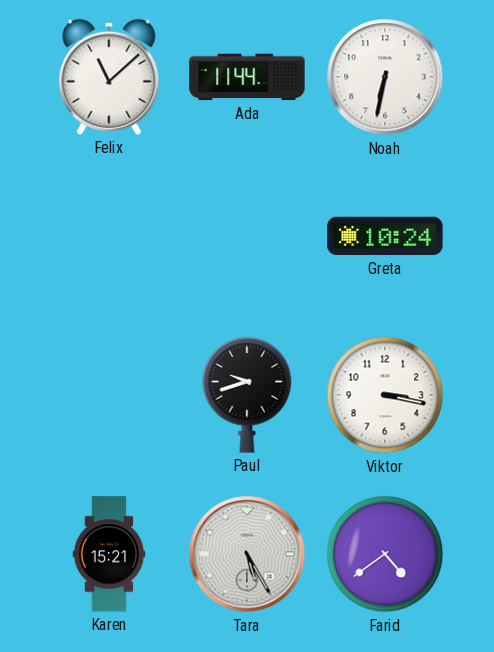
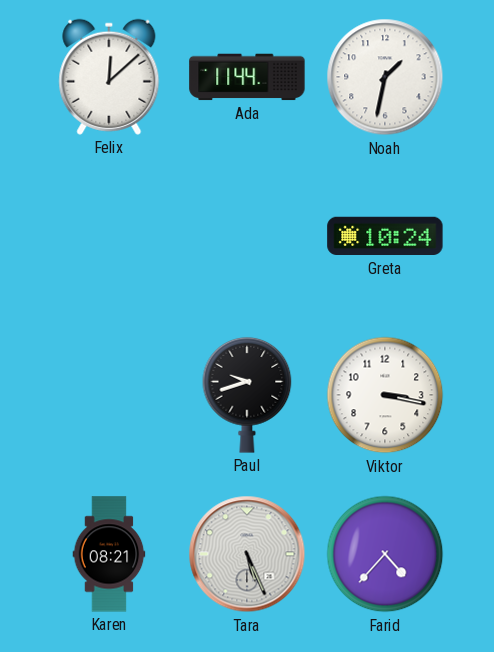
Felix: 11:08 -> 12:08 (109, 77)
Noah: 6:32 -> 1:32 (385, 77)
Karen: 15:21 -> 08:21 (109, 554)
Tara: 5:25 -> 5:26 (247, 554)
Farid: 4:39 -> 4:37 (385, 554)
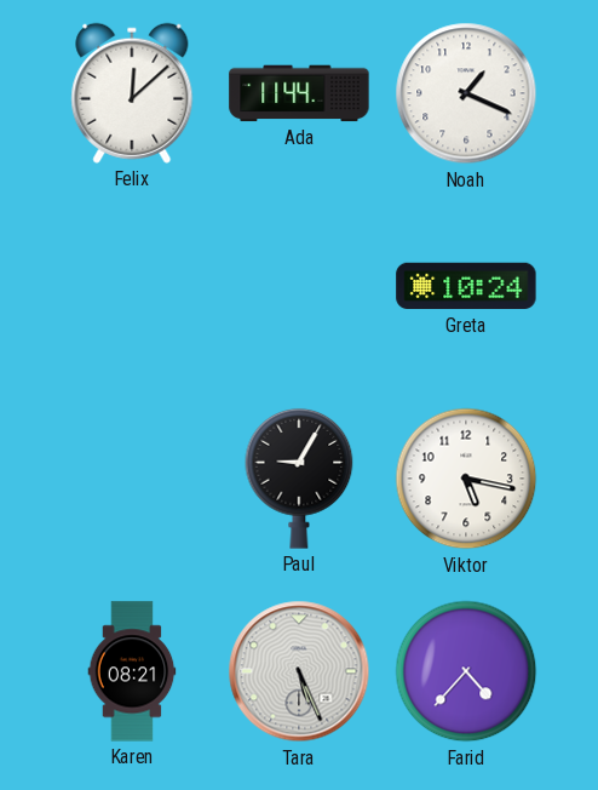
Noah: 1:32 -> 1:19 (466, 93)
Paul: 9:42 -> 9:05 (299, 479)
Viktor: 3:17 -> 5:17 (466, 479)
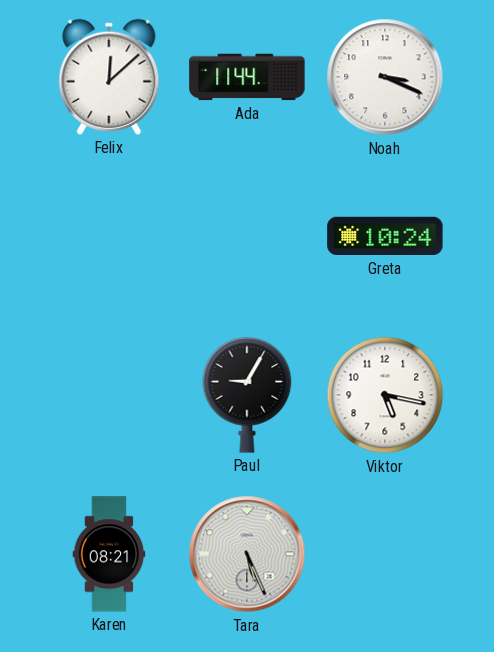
Noah: 1:19 -> 3:19 (385, 77)
Farid: 4:37 -> none (466, 671)
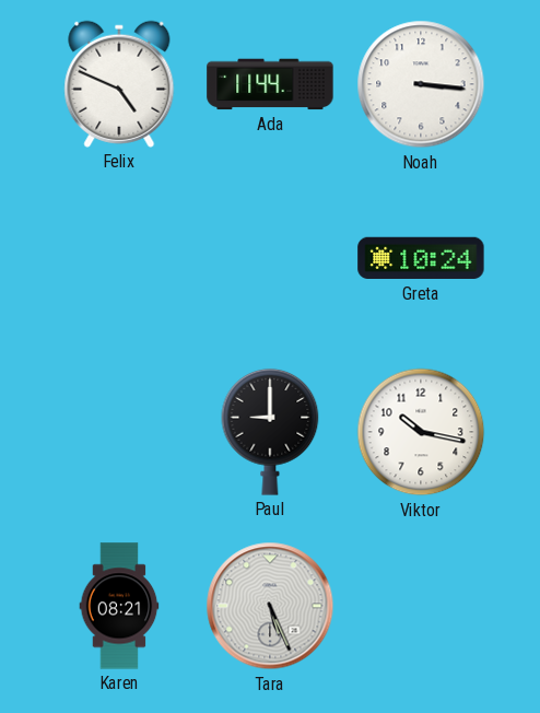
Felix: 12:08 -> 4:49 (119, 84)
Noah: 3:19 -> 3:16 (421, 84)
Paul: 9:05 -> 9:00 (270, 432)
Viktor: 5:17 -> 10:17 (421, 432)
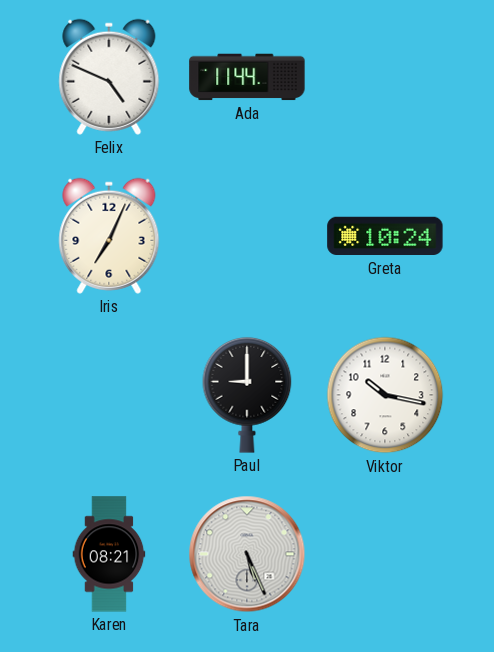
Noah: 3:16 -> none (421, 84)
Iris: none -> 7:04 (109, 236)
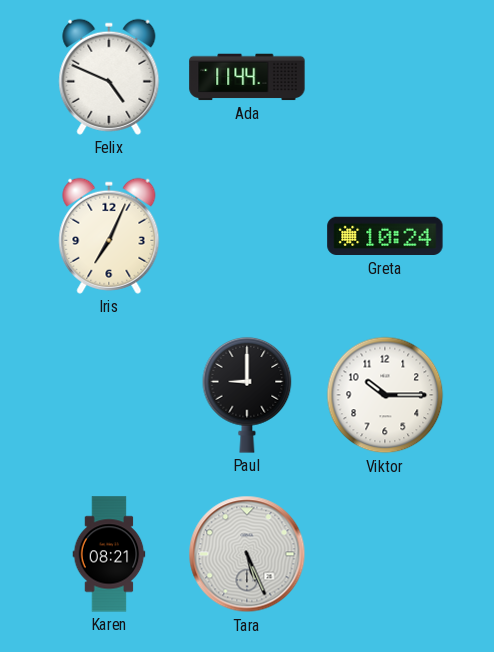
Viktor: 10:17 -> 10:15 (385, 395)
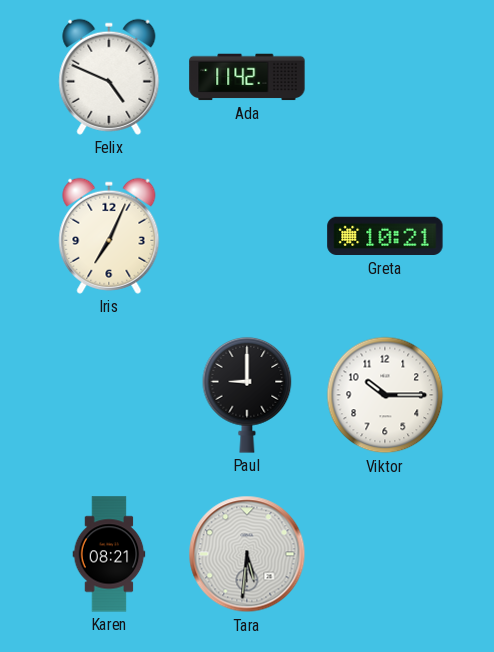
Ada: 11:44 -> 11:42 (247, 77)
Greta: 10:24 -> 10:21 (385, 236)
Tara: 5:26 -> 5:31 (247, 554)
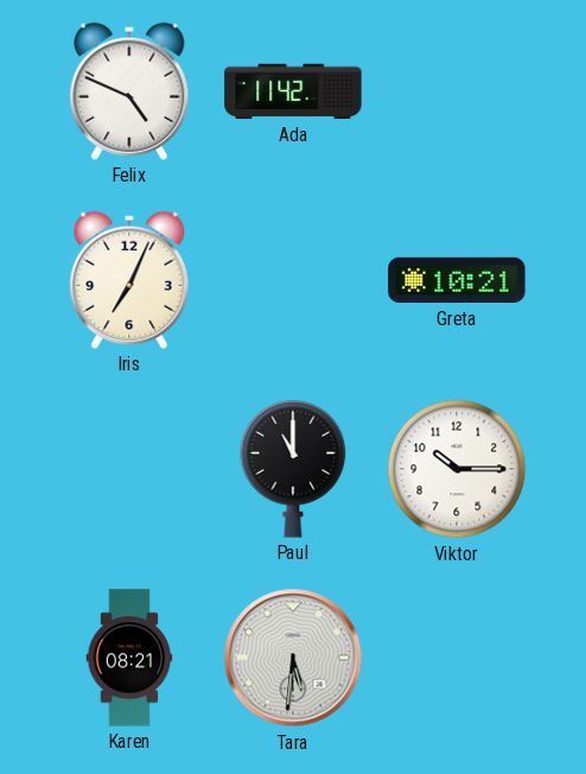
Paul: 9:00 -> 11:00 (293, 469)
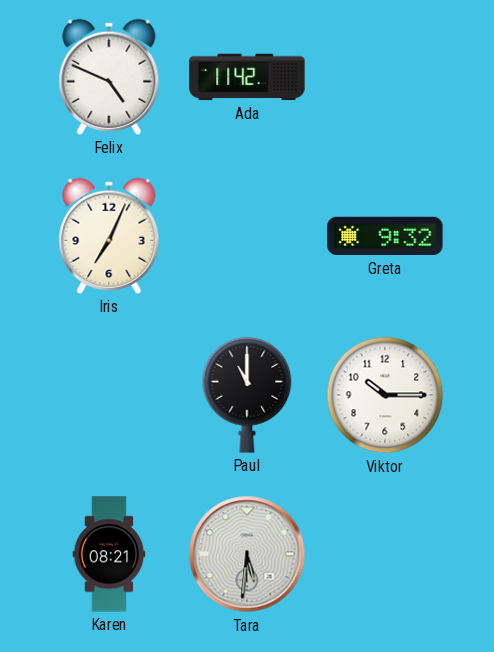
Greta: 10:21 -> 9:32 (385, 236)
